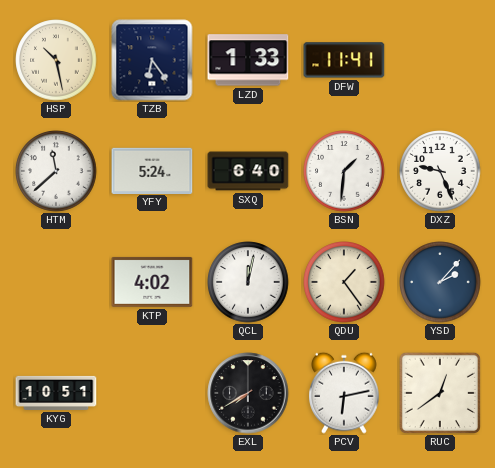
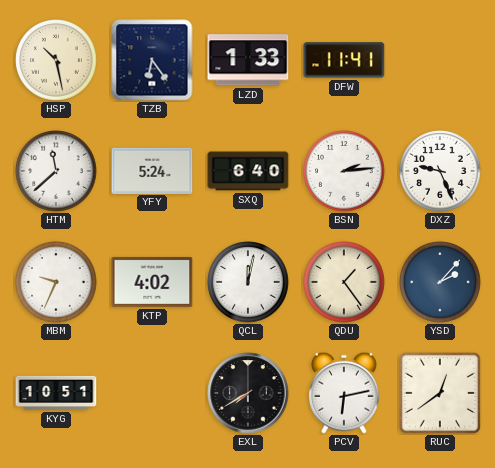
BSN: 1:31 -> 2:14 (344, 171)
MBM: none -> 9:34 (56, 282)
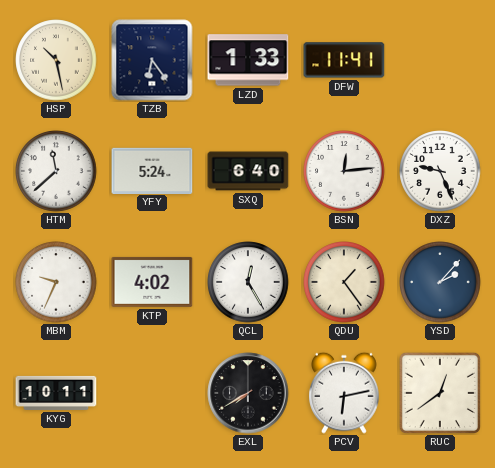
BSN: 2:14 -> 12:14 (344, 171)
QCL: 12:02 -> 12:25 (248, 282)
KYG: 10:51 -> 10:11 (56, 393)
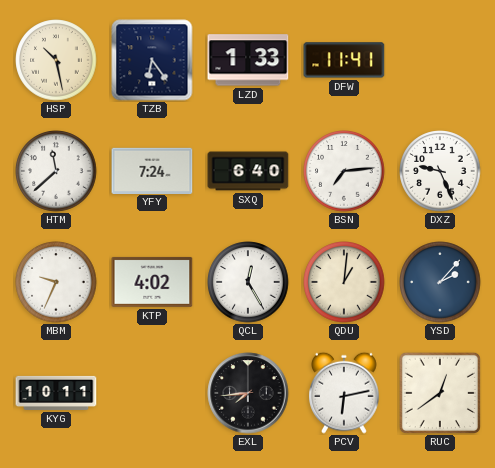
YFY: 5:24 -> 7:24 (152, 170)
BSN: 12:14 -> 7:14 (344, 171)
QDU: 1:24 -> 1:01 (344, 282)
EXL: 7:40 -> 7:44 (248, 393)
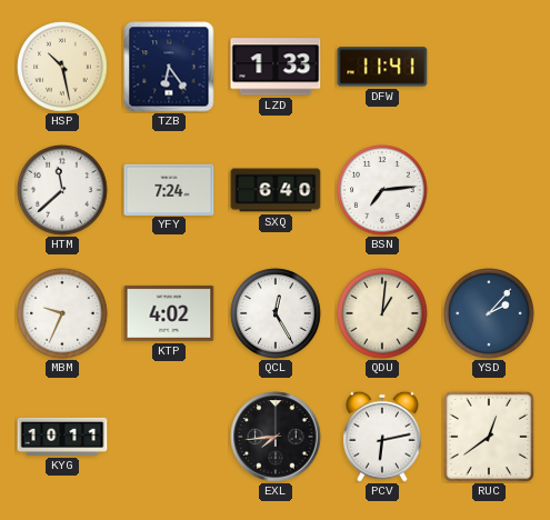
DXZ: 9:26 -> none (440, 171)
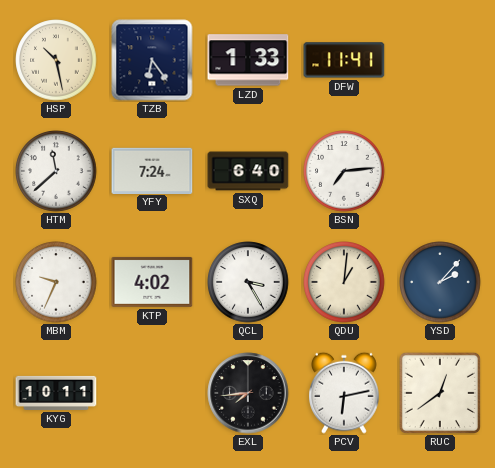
QCL: 12:25 -> 3:25 (248, 282)
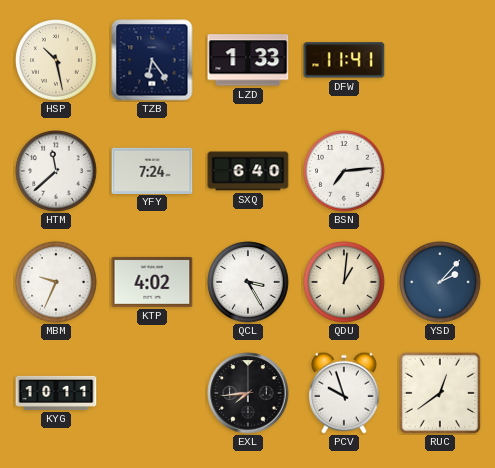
PCV: 6:13 -> 9:57 (345, 393)
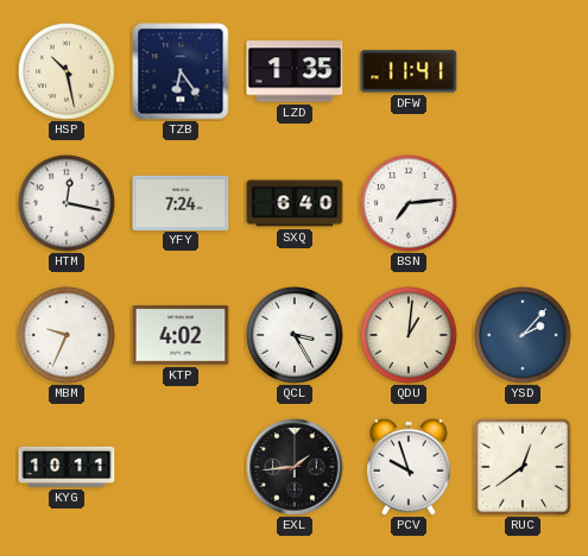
LZD: 1:33 -> 1:35 (295, 71)
HTM: 11:38 -> 12:17 (67, 203)
EXL: 7:44 -> 1:44 (295, 467)
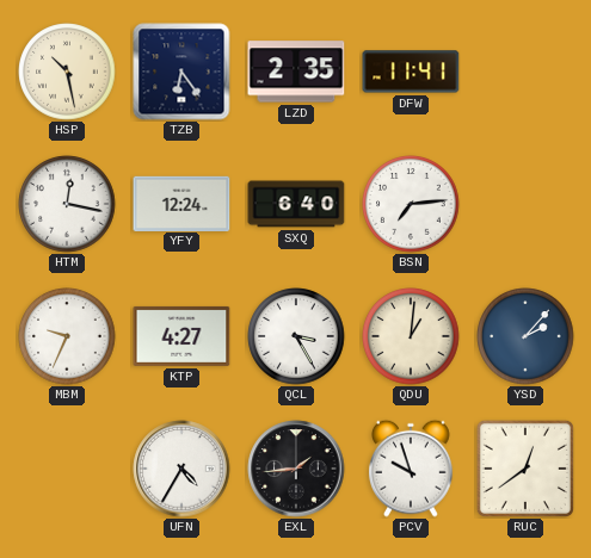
LZD: 1:35 -> 2:35 (296, 72)
YFY: 7:24 -> 12:24 (181, 203)
KTP: 4:02 -> 4:27 (181, 336)
KYG: 10:11 -> none (67, 467)
UFN: none -> 4:35 (181, 469)
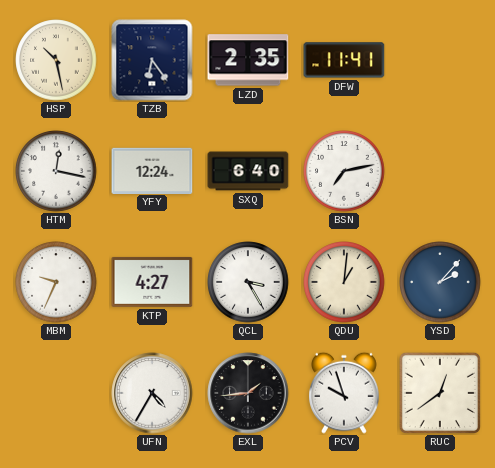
BSN: 7:14 -> 7:13 (344, 171)
